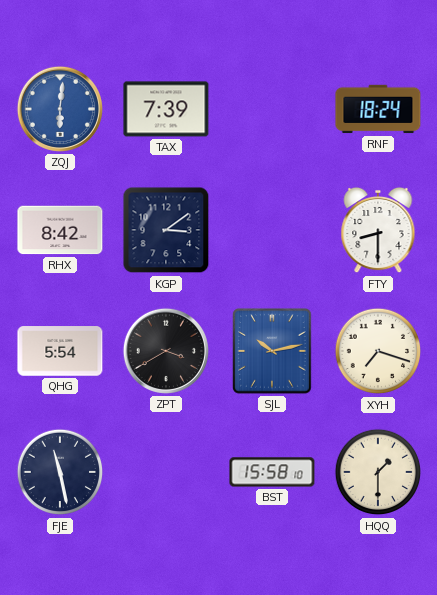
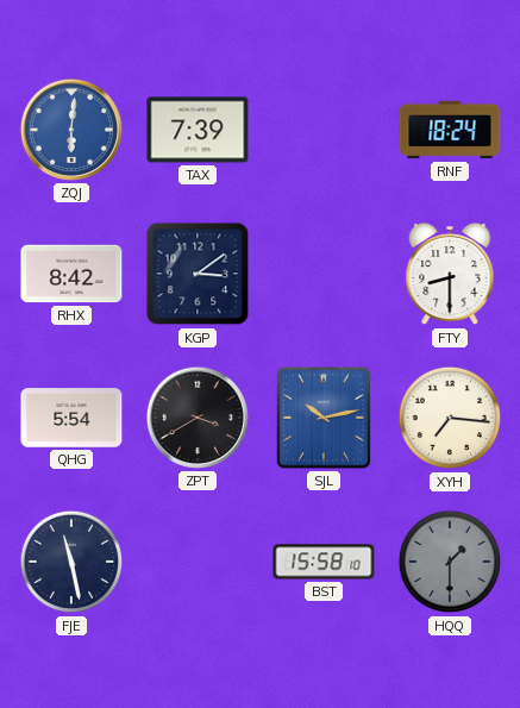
XYH: 7:18 -> 7:16 (450, 418)
HQQ dial: cream -> grey (450, 562)
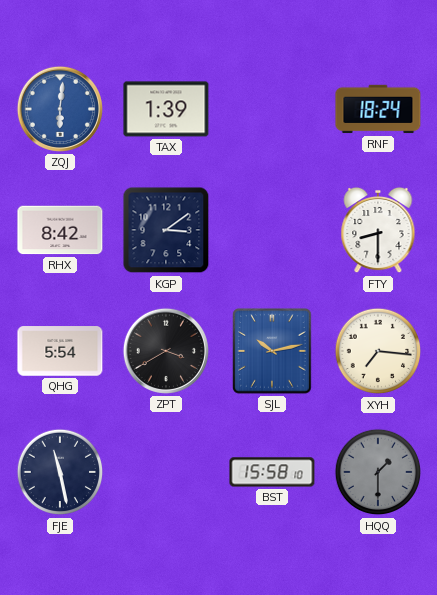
TAX: 7:39 -> 1:39 (166, 109)
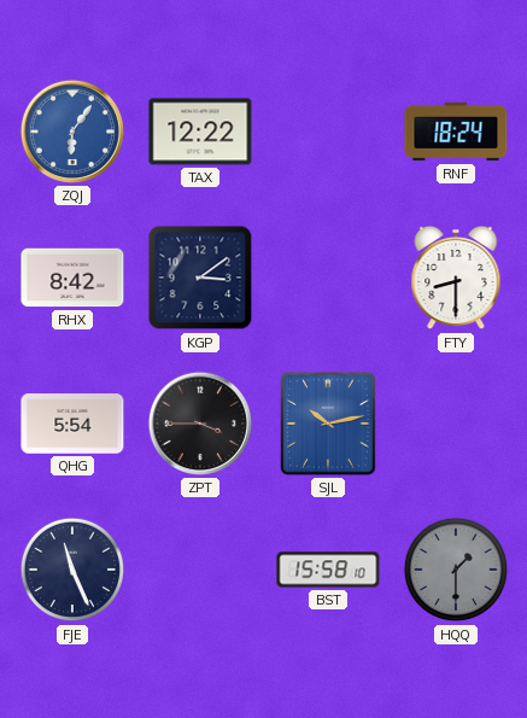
ZQJ: 6:01 -> 6:06 (72, 132)
TAX: 1:39 -> 12:22 (200, 132)
ZPT: 3:40 -> 3:45 (200, 424)
XYH: 7:16 -> none (378, 351)
FJE: 11:28 -> 11:26 (72, 570)
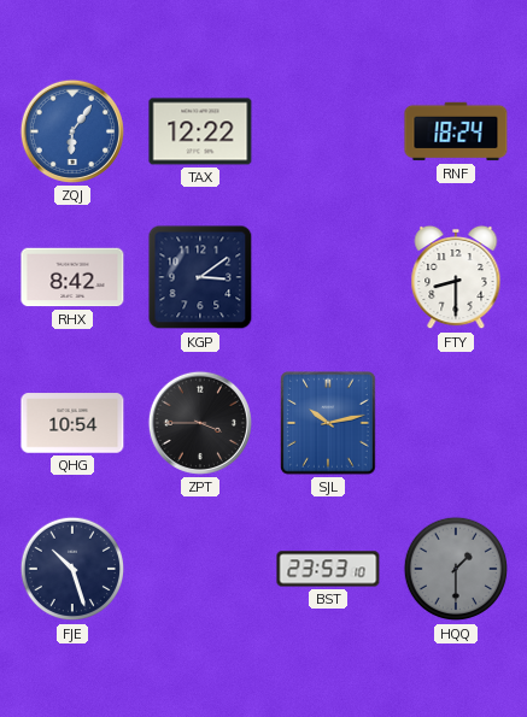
QHG: 5:54 -> 10:54 (72, 423)
FJE: 11:26 -> 10:27 (72, 569)
BST: 15:58 -> 23:53 (328, 569)
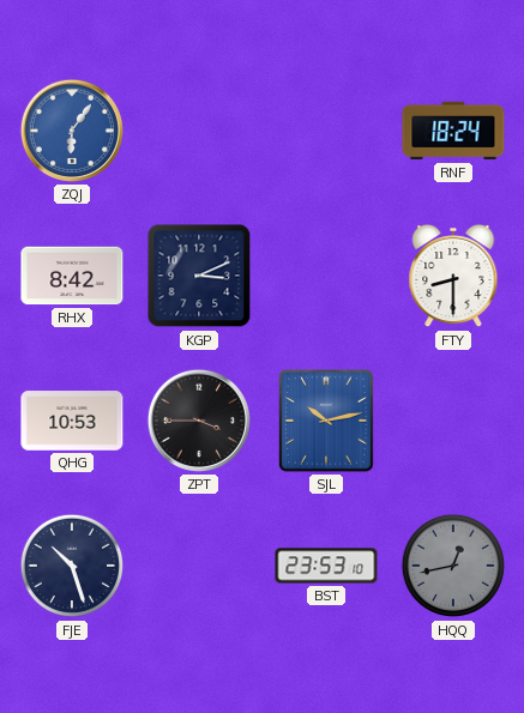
TAX: 12:22 -> none (200, 131)
KGP: 3:09 -> 3:11 (199, 276)
QHG: 10:54 -> 10:53 (72, 421)
HQQ: 1:30 -> 12:43 (453, 566)
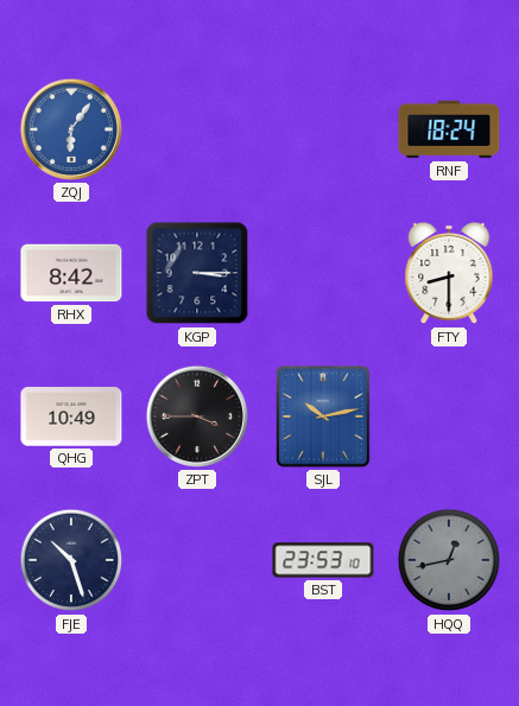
KGP: 3:11 -> 3:15 (197, 273)
QHG: 10:53 -> 10:49 (71, 416)
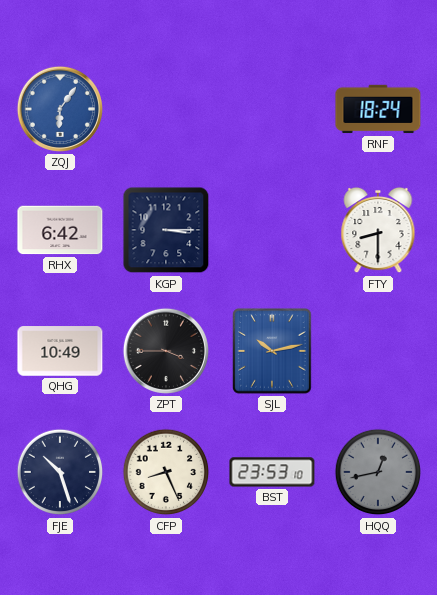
RHX: 8:42 -> 6:42 (60, 230)
CFP: none -> 8:26 (166, 472)
